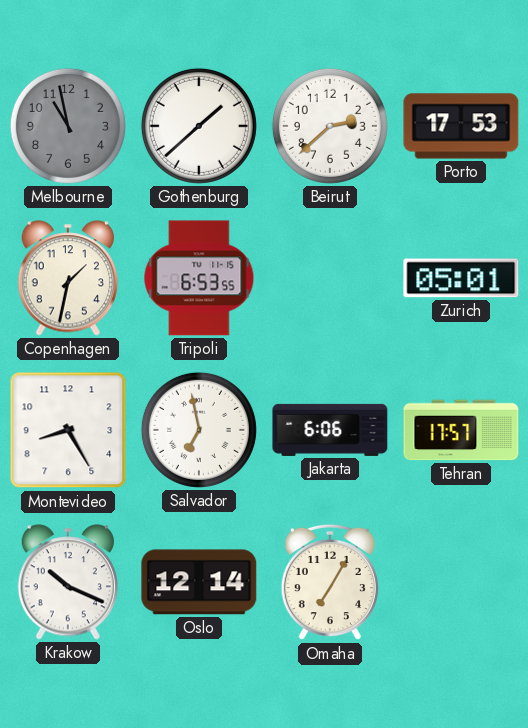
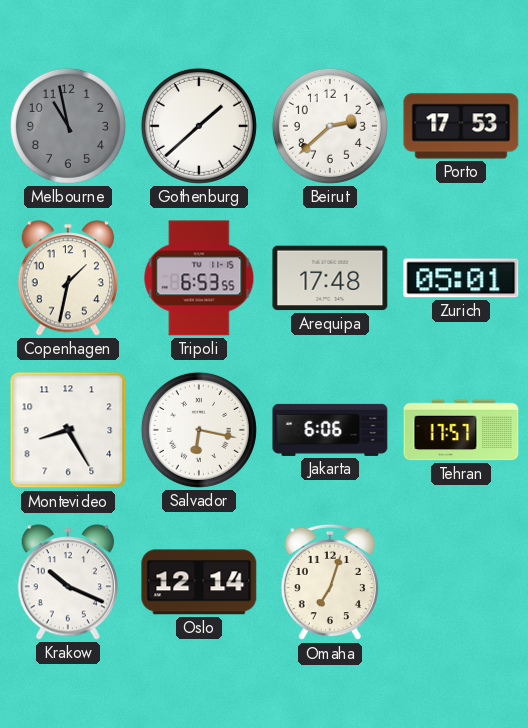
Arequipa: none -> 17:48 (330, 278)
Salvador: 6:58 -> 6:17 (199, 430)
Omaha: 7:05 -> 7:03 (330, 582)
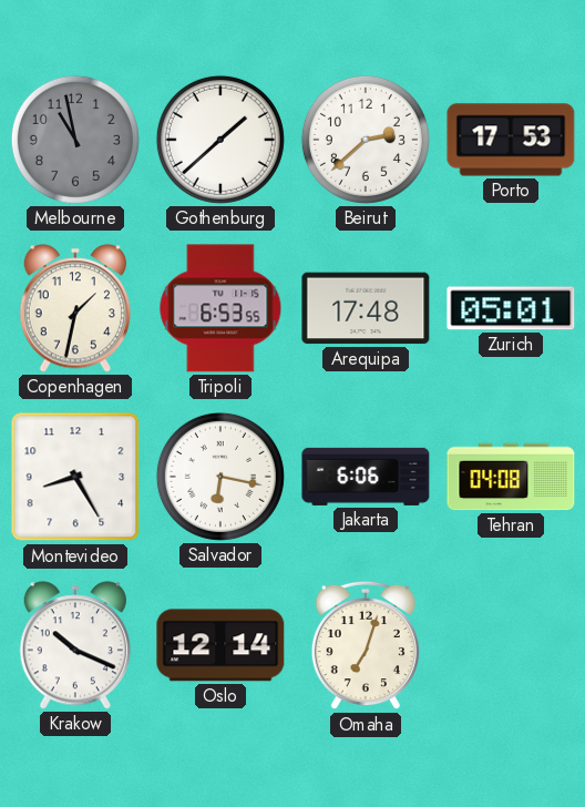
Tehran: 17:57 -> 04:08 (511, 477)
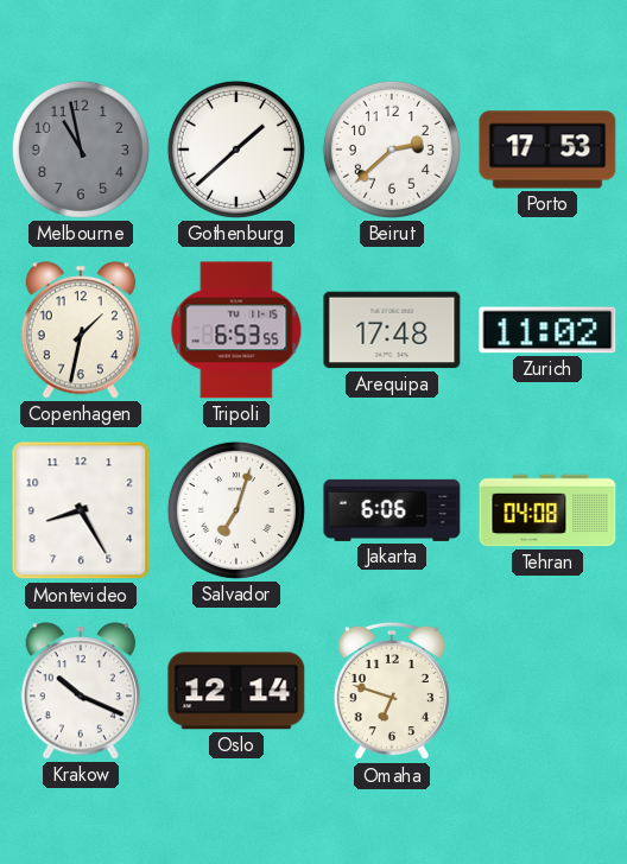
Zurich: 05:01 -> 11:02 (547, 330)
Salvador: 6:17 -> 7:03 (236, 510)
Omaha: 7:03 -> 6:48 (392, 691)
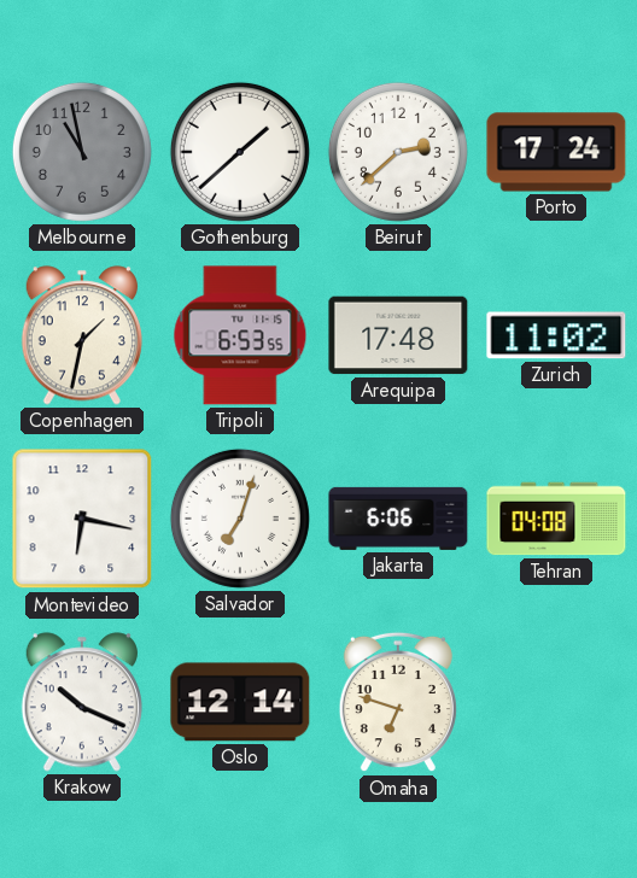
Porto: 17:53 -> 17:24 (556, 152)
Montevideo: 8:25 -> 6:17 (82, 519)
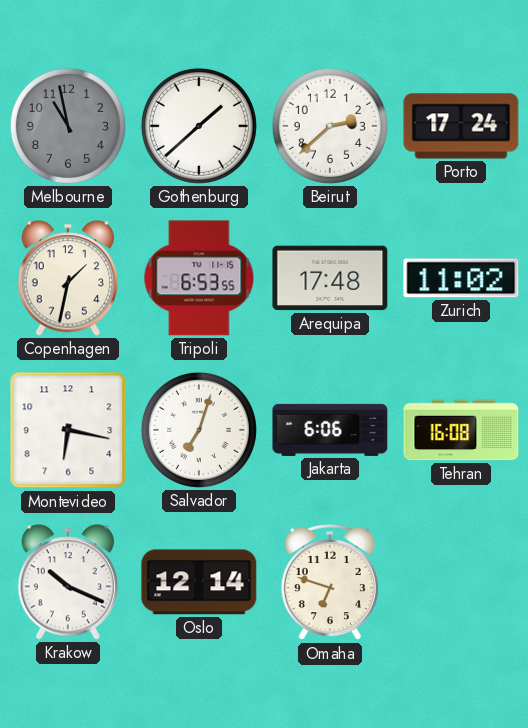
Tehran: 04:08 -> 16:08 (461, 430)
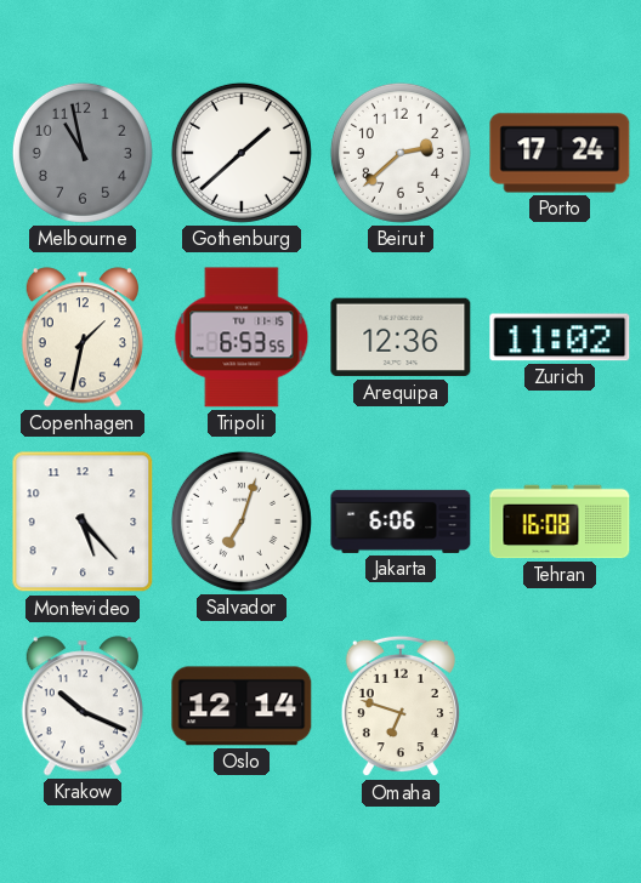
Arequipa: 17:48 -> 12:36 (401, 337)
Montevideo: 6:17 -> 5:23 (83, 522)
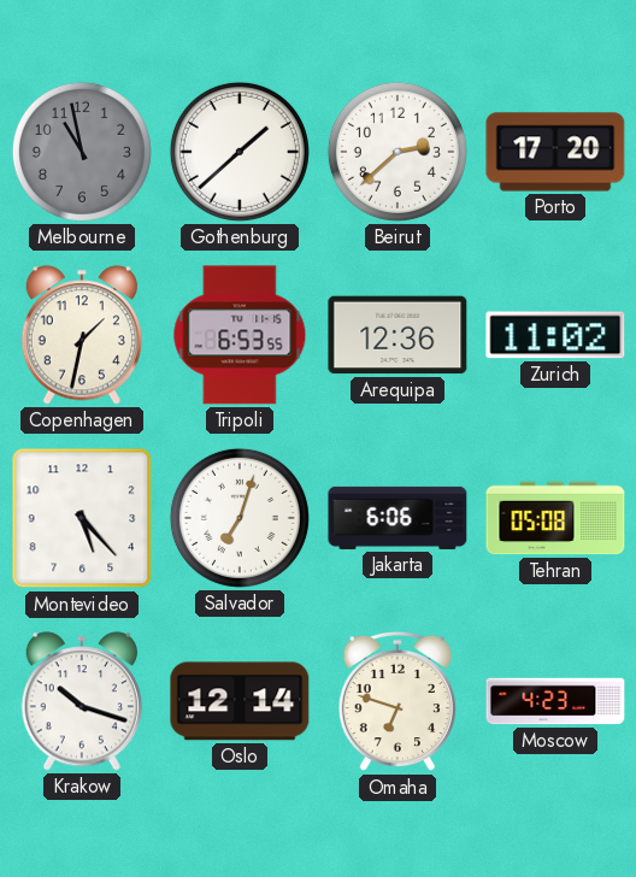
Porto: 17:24 -> 17:20 (555, 152)
Tehran: 16:08 -> 05:08 (555, 518)
Krakow: 10:19 -> 10:18 (81, 701)
Moscow: none -> 4:23 (555, 701)
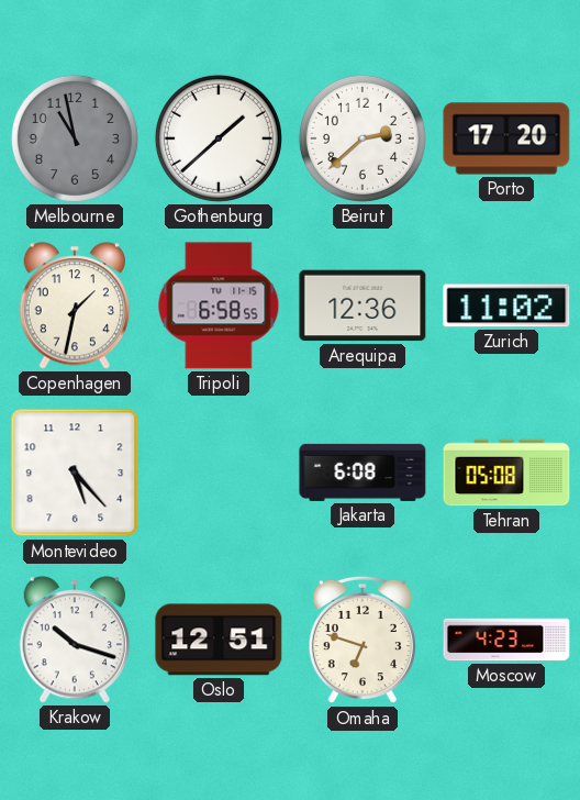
Tripoli: 6:53 -> 6:58 (219, 305)
Salvador: 7:03 -> none (240, 518)
Jakarta: 6:06 -> 6:08 (362, 473)
Oslo: 12:14 -> 12:51 (219, 640)
